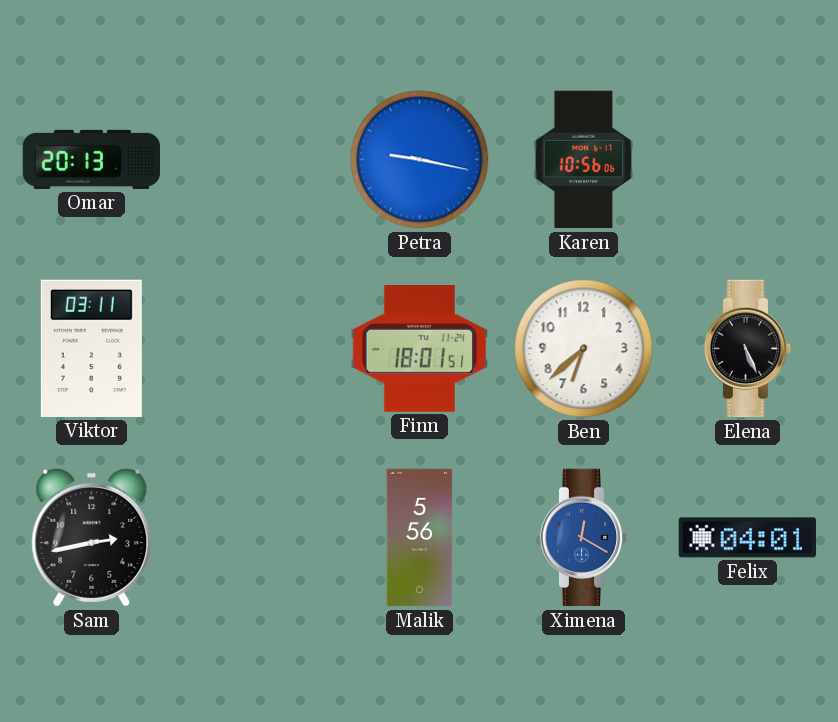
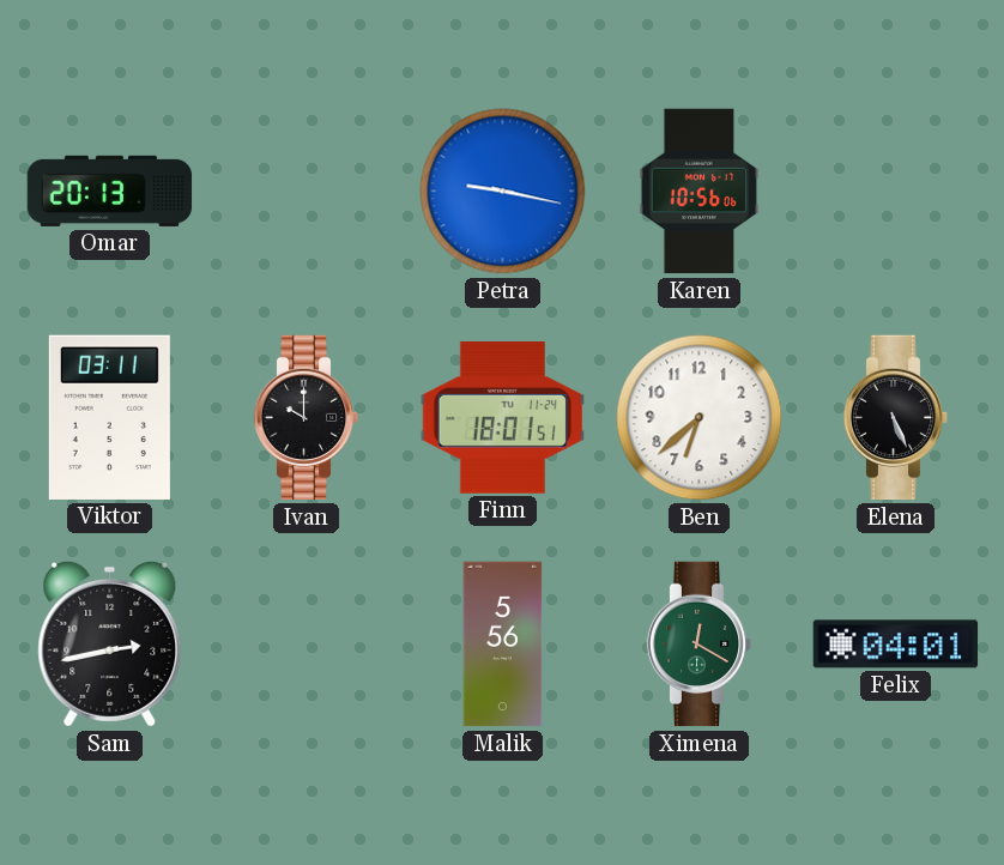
Ivan: none -> 10:00 (307, 418)
Ximena dial: blue -> green (700, 645)
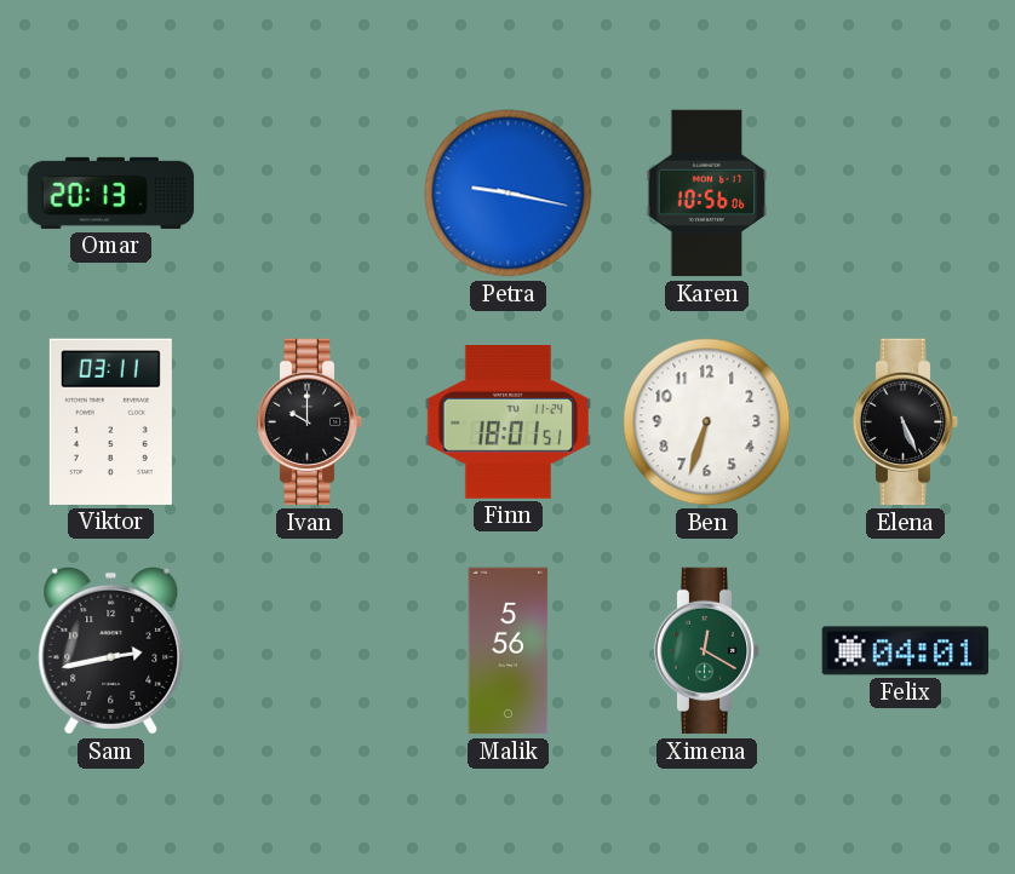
Ben: 6:38 -> 6:33 (707, 422)
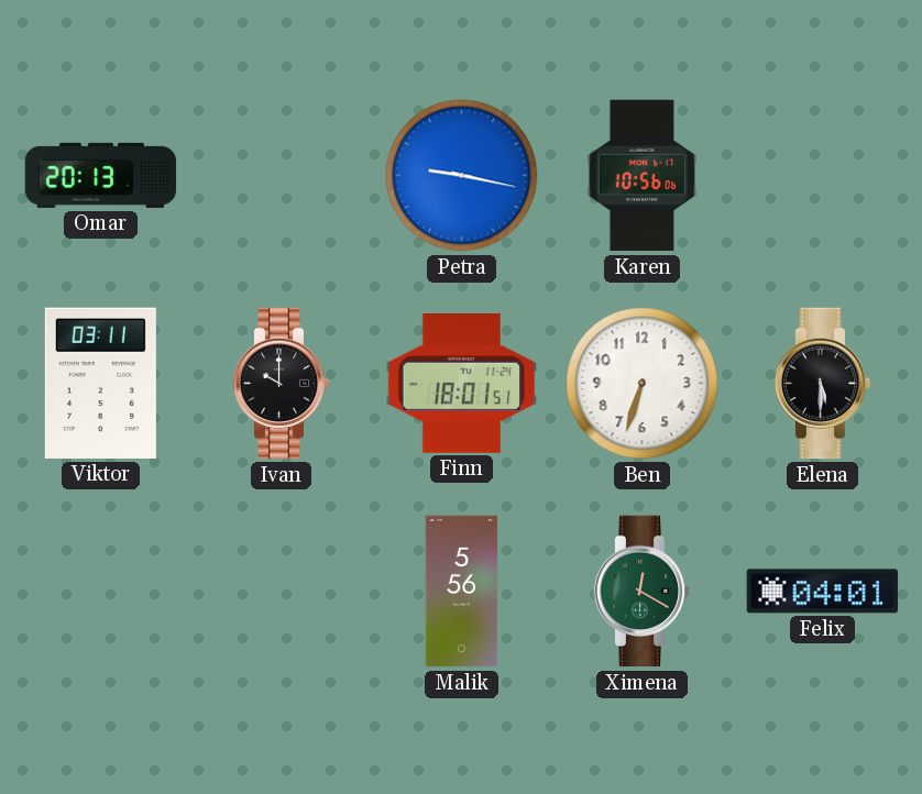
Elena: 5:26 -> 5:30 (823, 384)
Sam: 2:43 -> none (111, 650)
